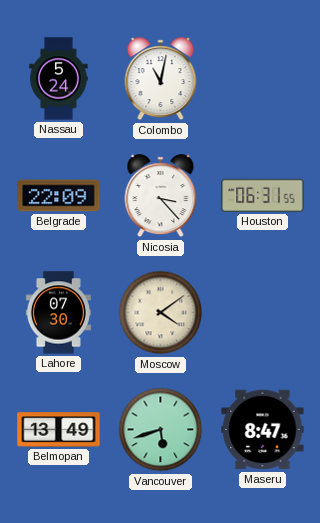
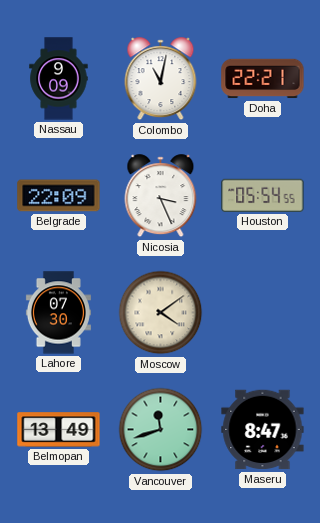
Nassau: 5:24 -> 9:09 (59, 79)
Doha: none -> 22:21 (263, 79)
Nicosia: 3:23 -> 3:26 (161, 196)
Houston: 06:31 -> 05:54 (263, 195)
Vancouver: 5:42 -> 11:42 (161, 430)
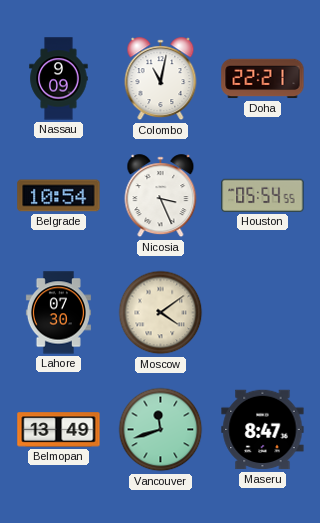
Belgrade: 22:09 -> 10:54 (59, 196)
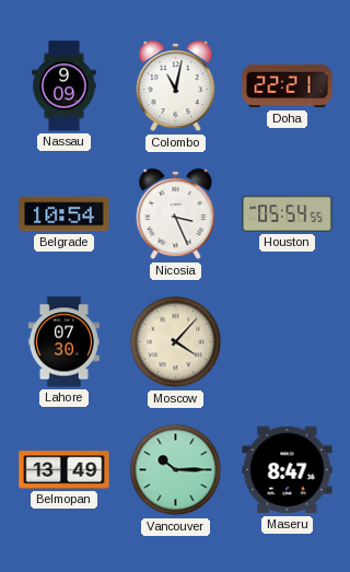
Moscow: 4:09 -> 4:07 (176, 342)
Vancouver: 11:42 -> 10:15 (176, 470)
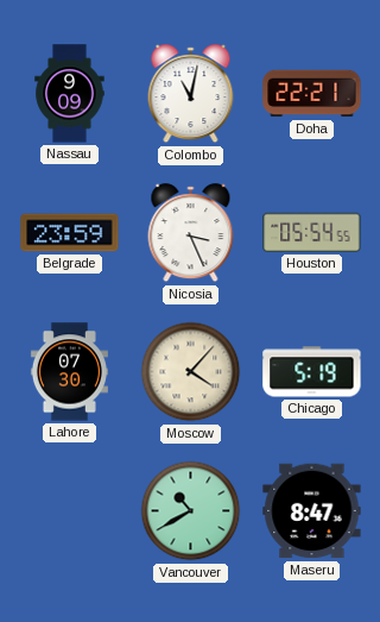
Belgrade: 10:54 -> 23:59 (70, 233)
Chicago: none -> 5:19 (312, 372)
Belmopan: 13:49 -> none (65, 470)
Vancouver: 10:15 -> 10:40 (191, 511)
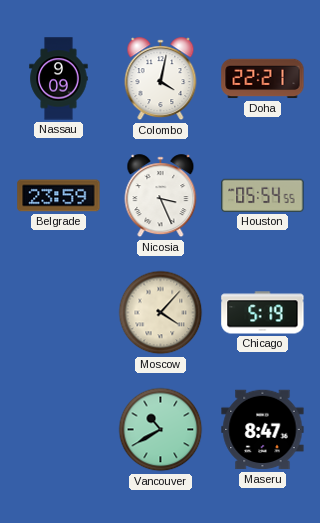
Colombo: 11:02 -> 4:02 (161, 79)
Lahore: 07:30 -> none (69, 372)
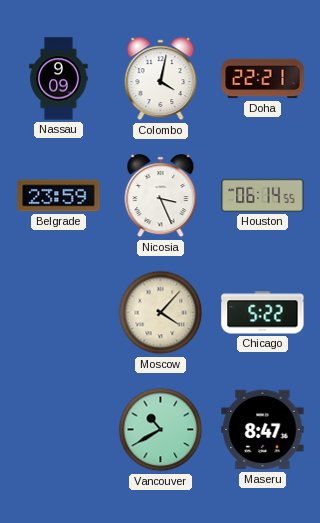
Houston: 05:54 -> 06:14 (263, 195)
Chicago: 5:19 -> 5:22 (263, 313)
